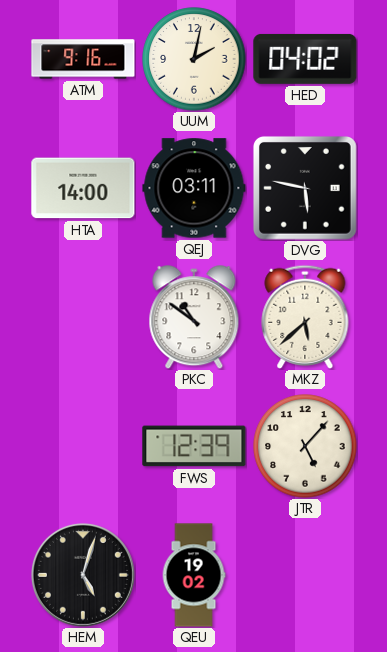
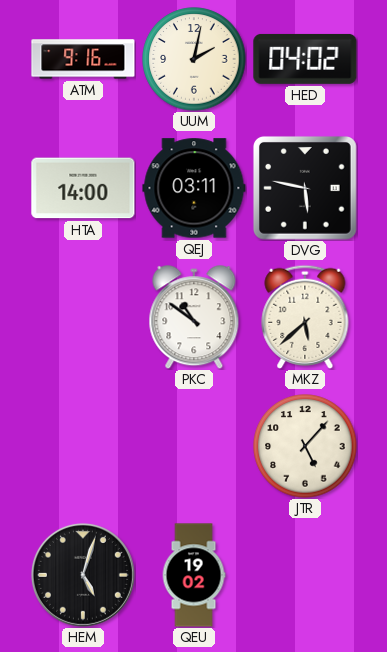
FWS: 12:39 -> none (194, 446)
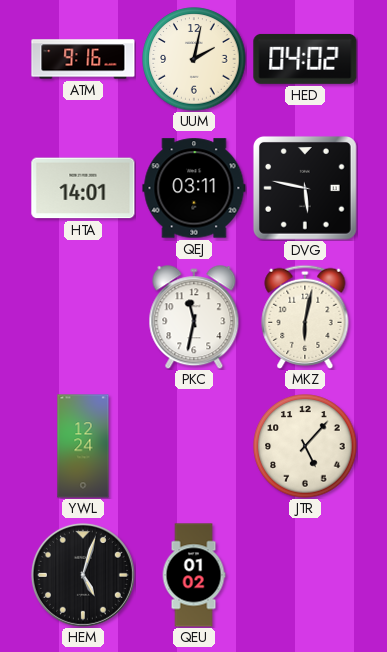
HTA: 14:00 -> 14:01 (83, 188)
PKC: 10:51 -> 11:32 (194, 317)
MKZ: 5:38 -> 6:02 (305, 317)
YWL: none -> 12:24 (83, 446)
QEU: 19:02 -> 01:02 (194, 575)
